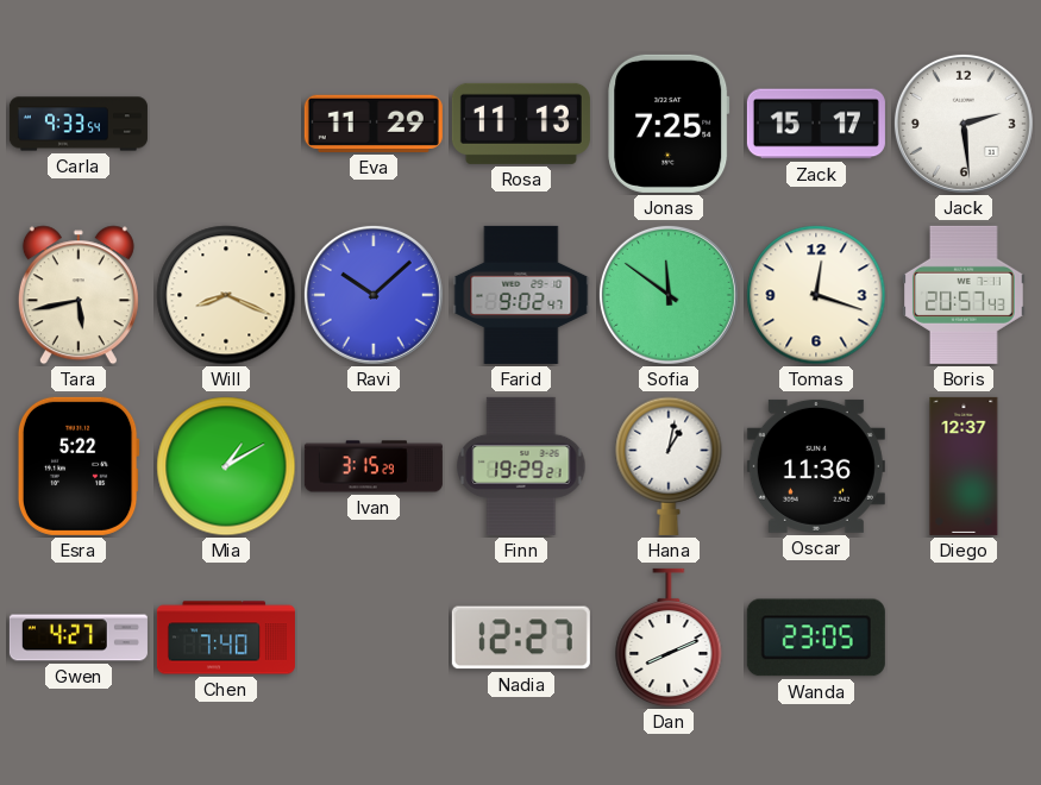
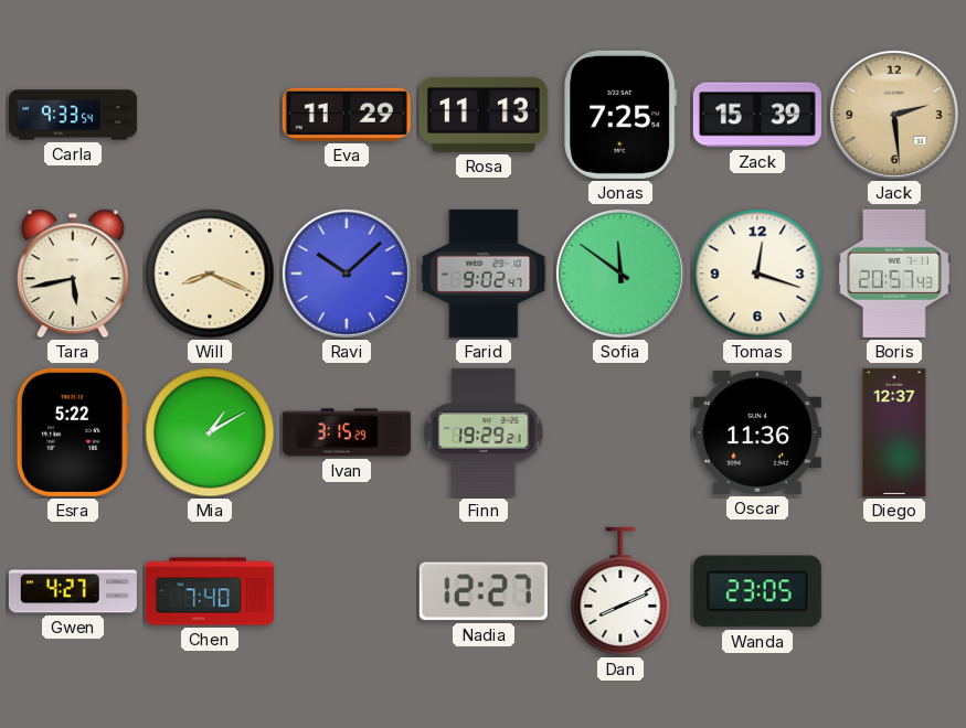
Zack: 15:17 -> 15:39 (757, 115)
Jack dial: white -> champagne (894, 115)
Hana: 1:02 -> none (669, 466)
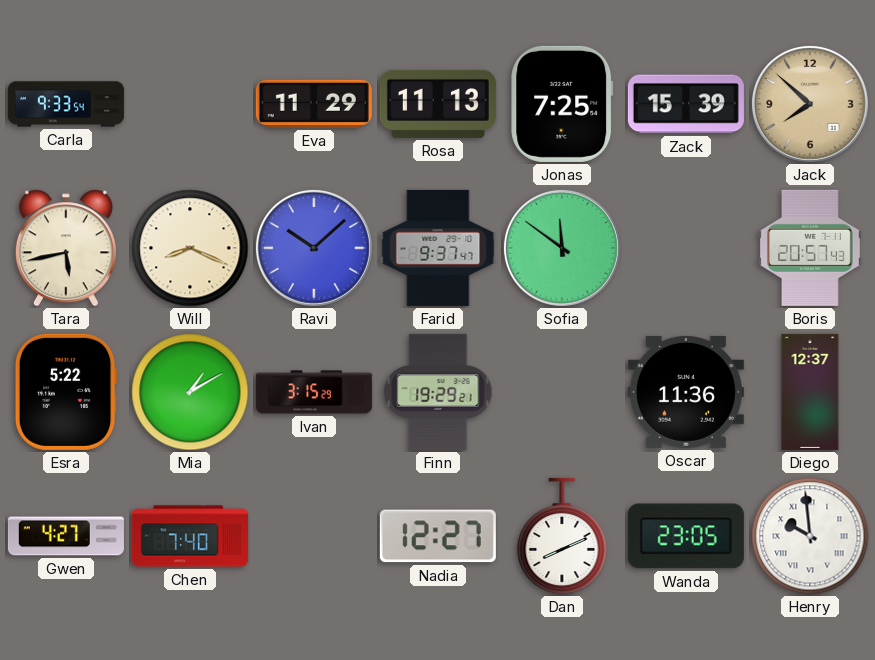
Jack: 2:29 -> 7:52 (810, 104)
Farid: 9:02 -> 9:37 (438, 248)
Tomas: 12:18 -> none (757, 274)
Henry: none -> 9:59 (810, 536)
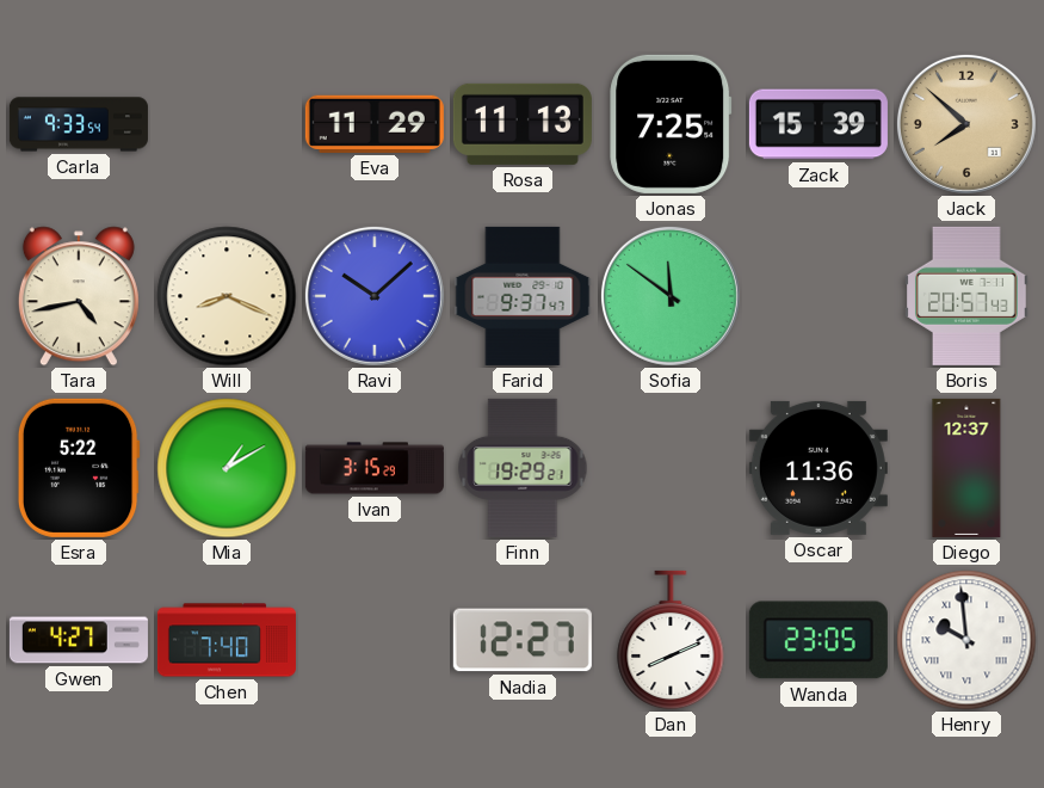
Tara: 5:43 -> 4:43 (79, 296)
